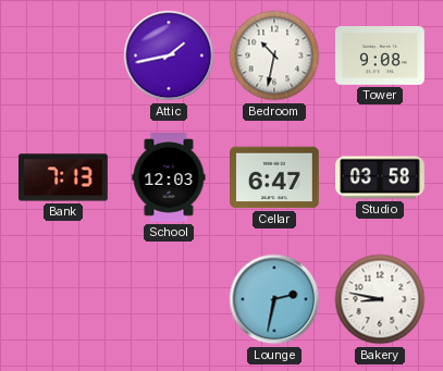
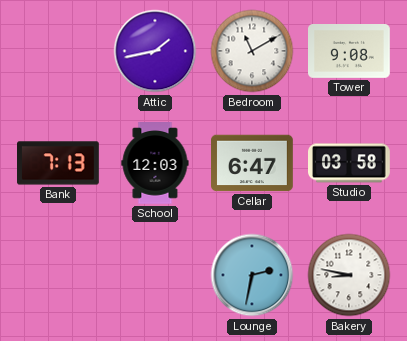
Bedroom: 10:32 -> 11:10 (252, 51)
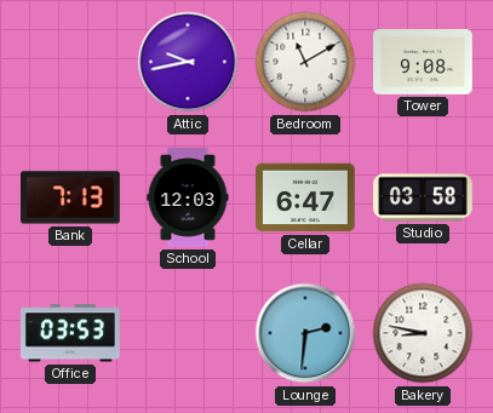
Attic: 1:43 -> 9:43 (188, 62)
Office: none -> 03:53 (71, 333)
Lounge: 2:32 -> 2:31 (305, 333)
